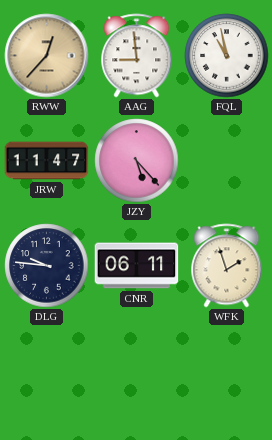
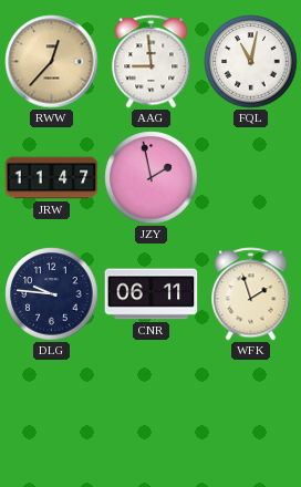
FQL: 10:58 -> 11:02 (251, 62)
JZY: 5:23 -> 1:58 (152, 178)
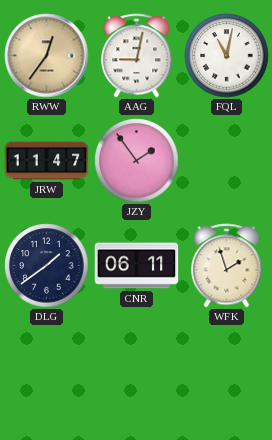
RWW: 12:37 -> 12:36 (47, 56)
AAG: 8:59 -> 9:02 (137, 56)
JZY: 1:58 -> 1:54 (137, 161)
DLG: 9:46 -> 1:39 (47, 266)
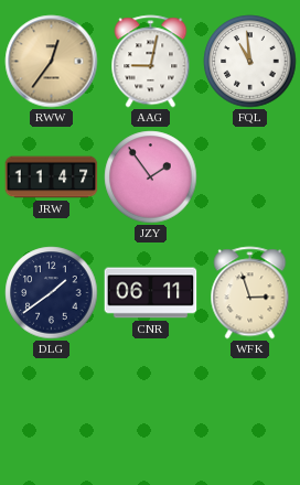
FQL: 11:02 -> 10:59 (250, 62)
WFK: 1:57 -> 2:57 (250, 293)
